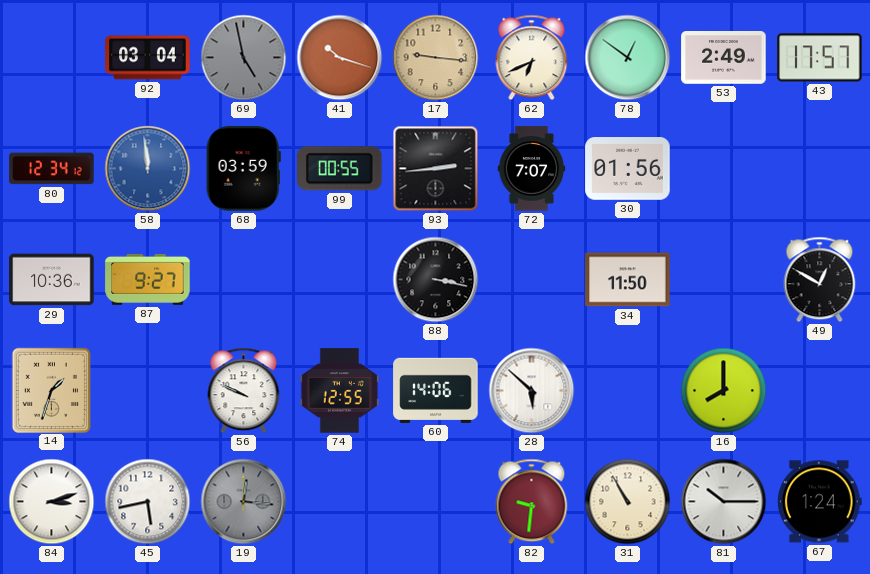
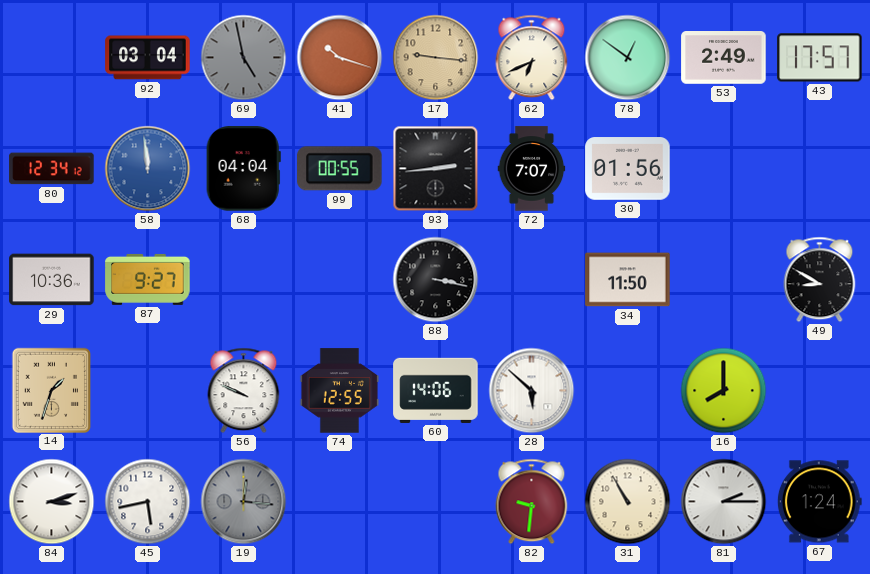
68: 03:59 -> 04:04 (243, 169)
49: 12:50 -> 8:50 (820, 280)
81: 10:15 -> 2:15 (724, 502)
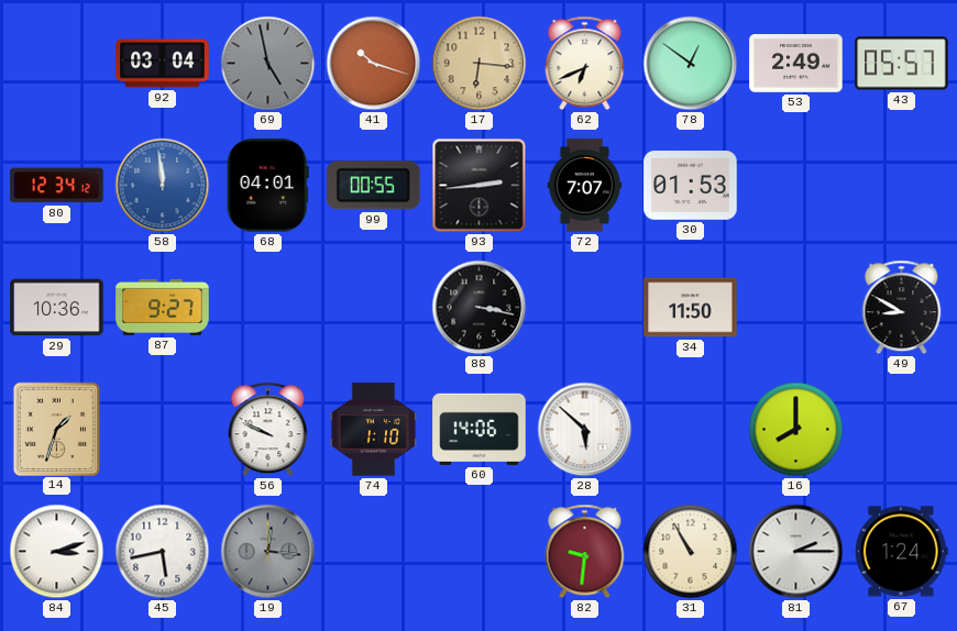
17: 9:16 -> 6:16 (480, 64)
43: 17:57 -> 05:57 (902, 64)
68: 04:04 -> 04:01 (267, 186)
30: 01:56 -> 01:53 (691, 186)
74: 12:55 -> 1:10 (373, 430)
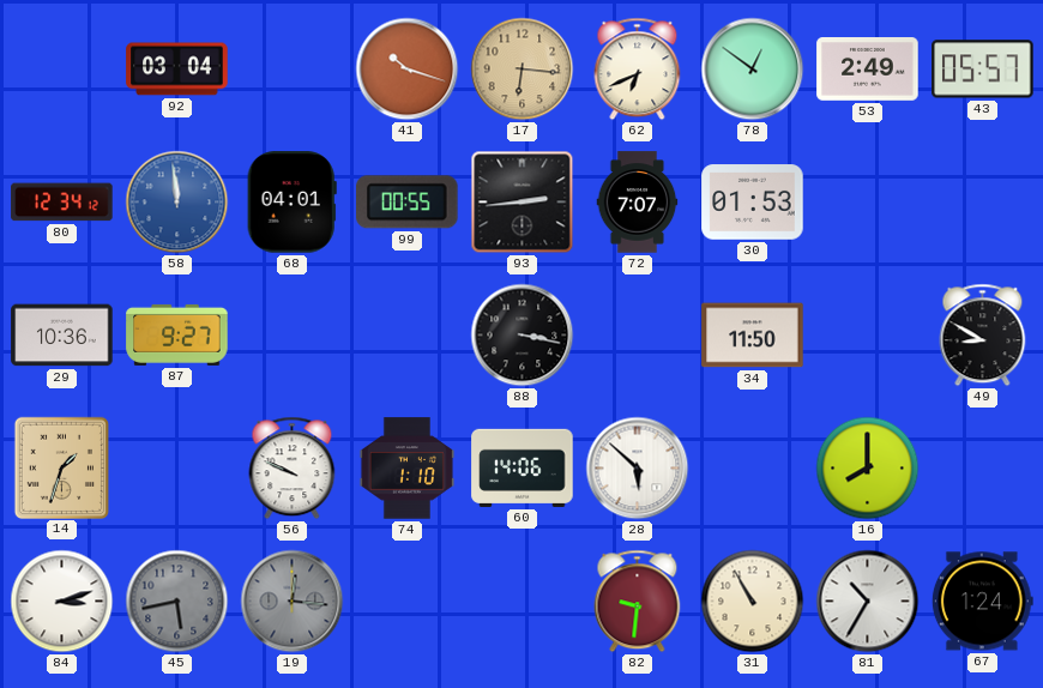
69: 4:58 -> none (268, 64)
45 dial: white -> grey (177, 602)
81: 2:15 -> 10:35 (868, 602)
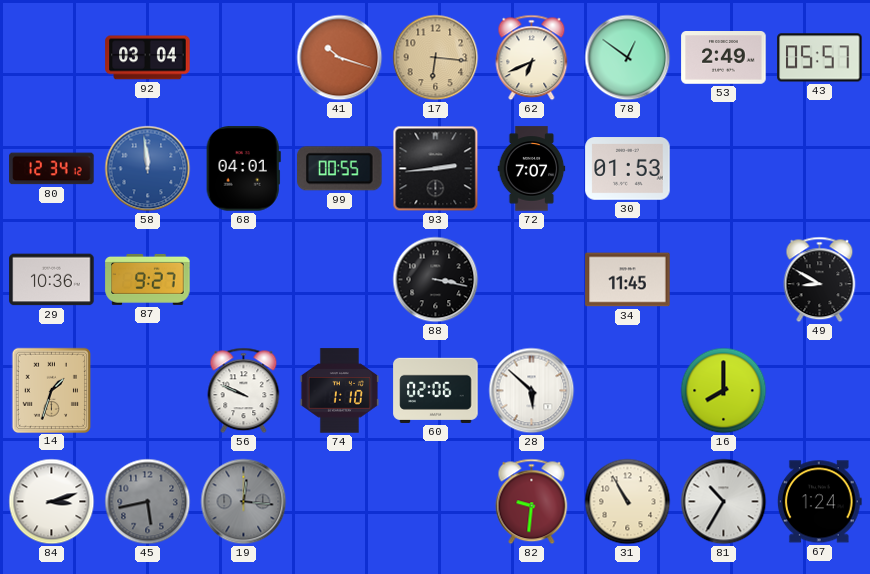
34: 11:50 -> 11:45 (628, 280)
60: 14:06 -> 02:06 (436, 390)
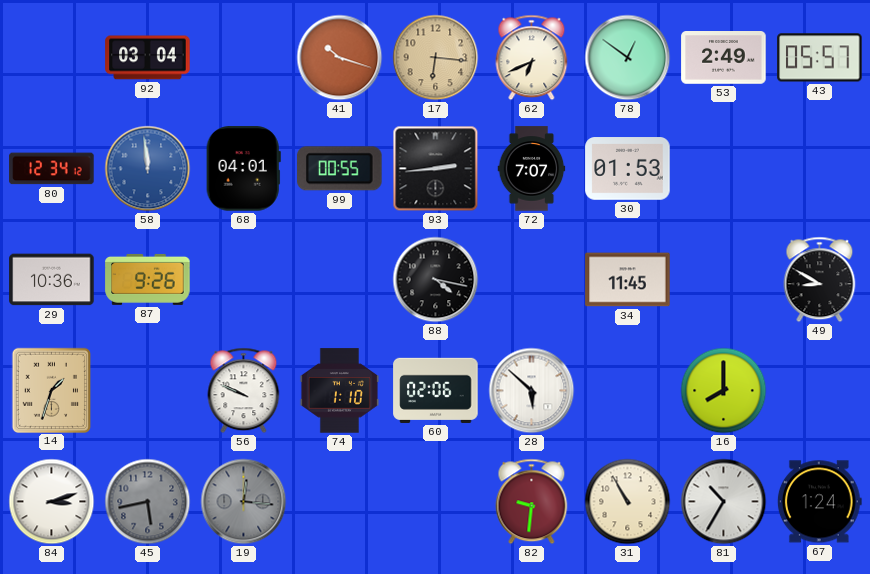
87: 9:27 -> 9:26 (148, 279)
88: 3:17 -> 4:17 (436, 280)
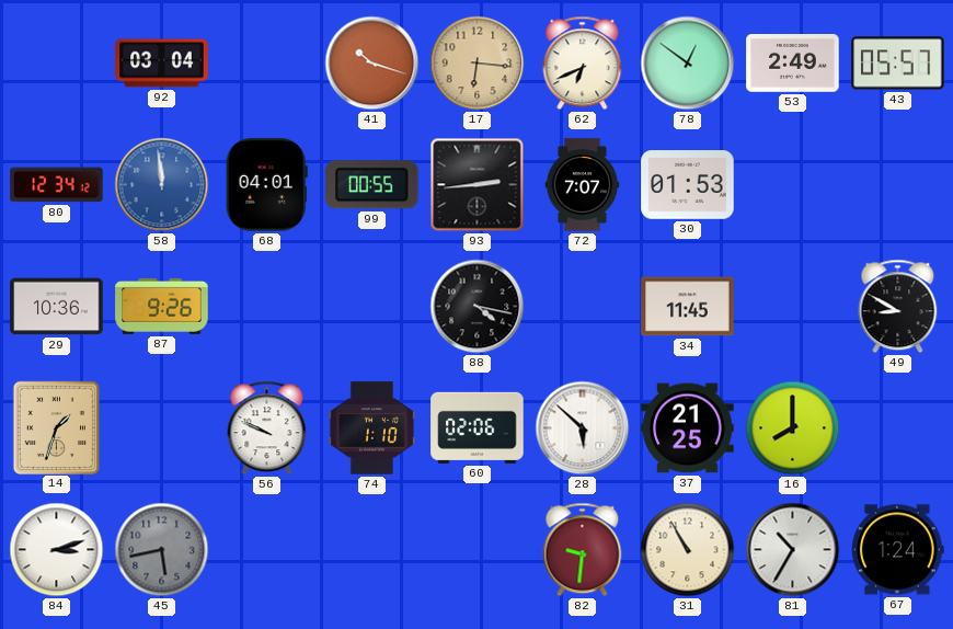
37: none -> 21:25 (688, 428)
19: 12:16 -> none (244, 502)
